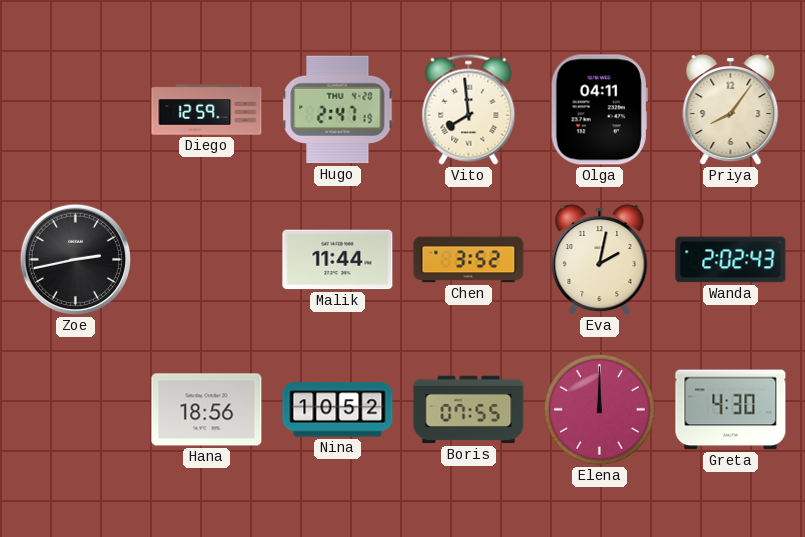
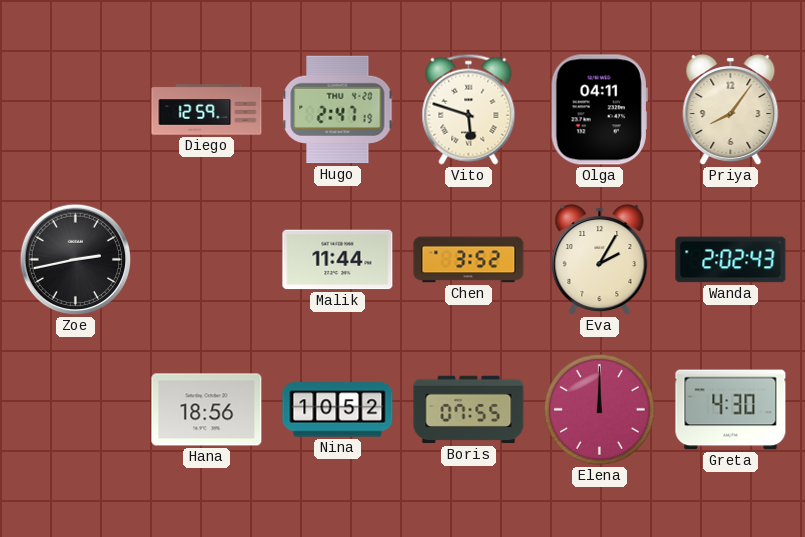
Vito: 7:59 -> 5:48 (469, 109)
Eva: 2:02 -> 2:05 (600, 260)
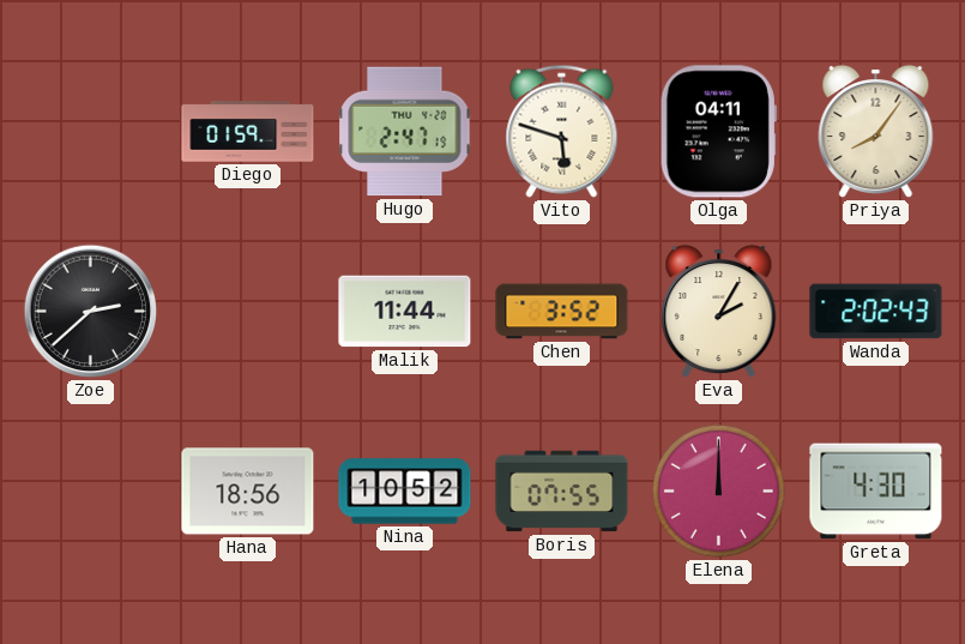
Diego: 12:59 -> 01:59 (248, 132)
Zoe: 2:43 -> 2:38 (91, 312)
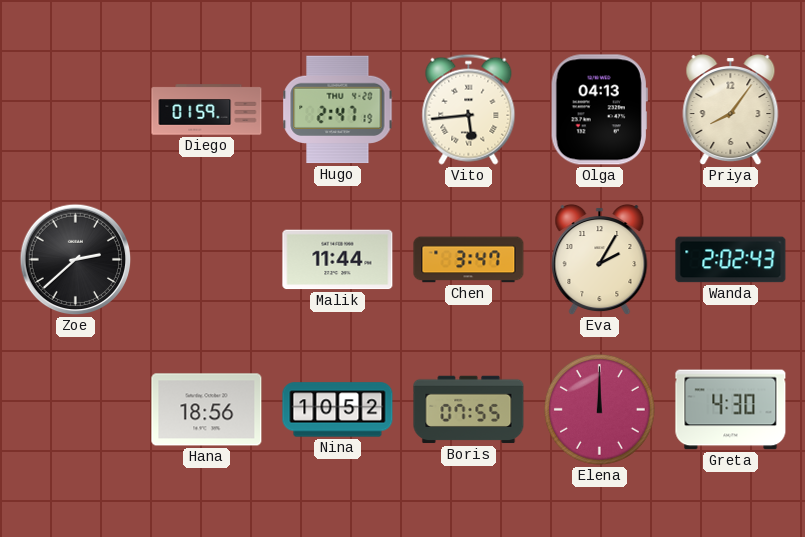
Vito: 5:48 -> 5:44 (469, 109)
Olga: 04:11 -> 04:13 (599, 110)
Chen: 3:52 -> 3:47 (469, 260)
